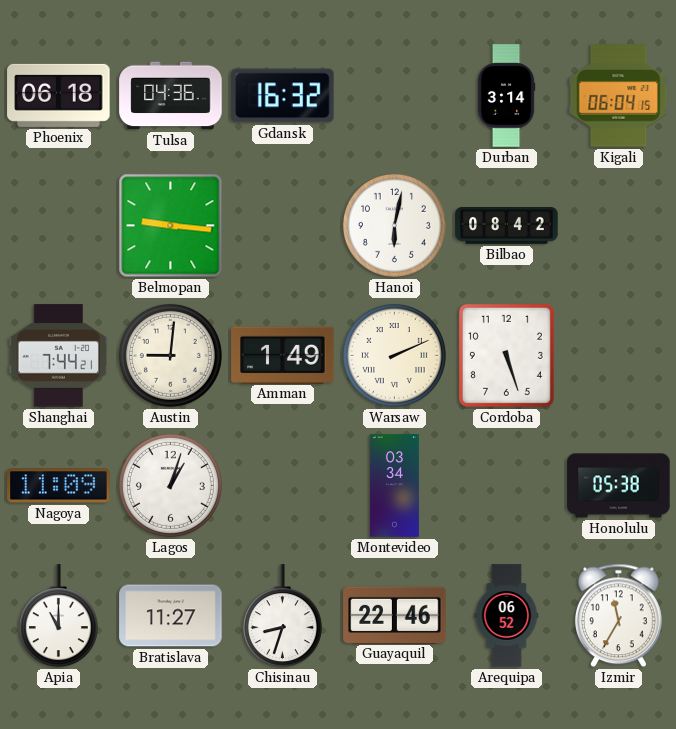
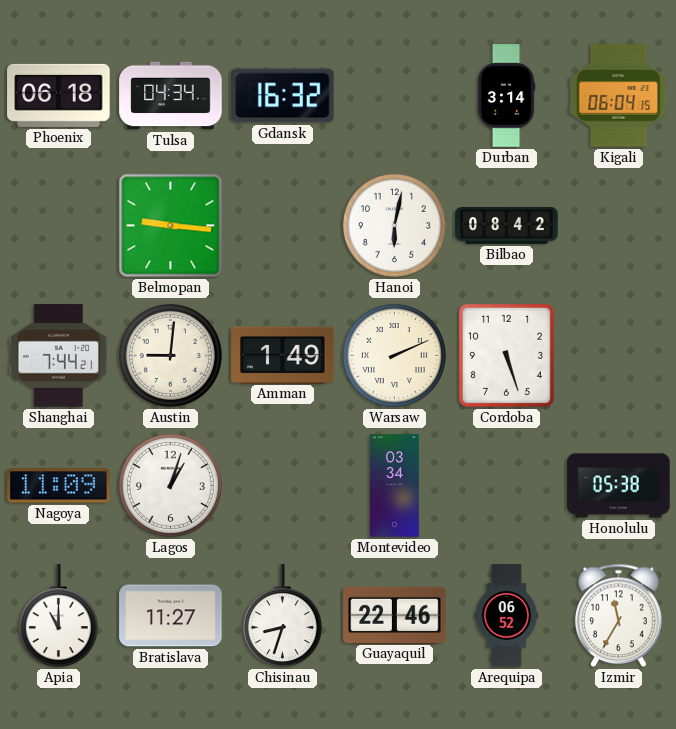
Tulsa: 04:36 -> 04:34 (171, 96)
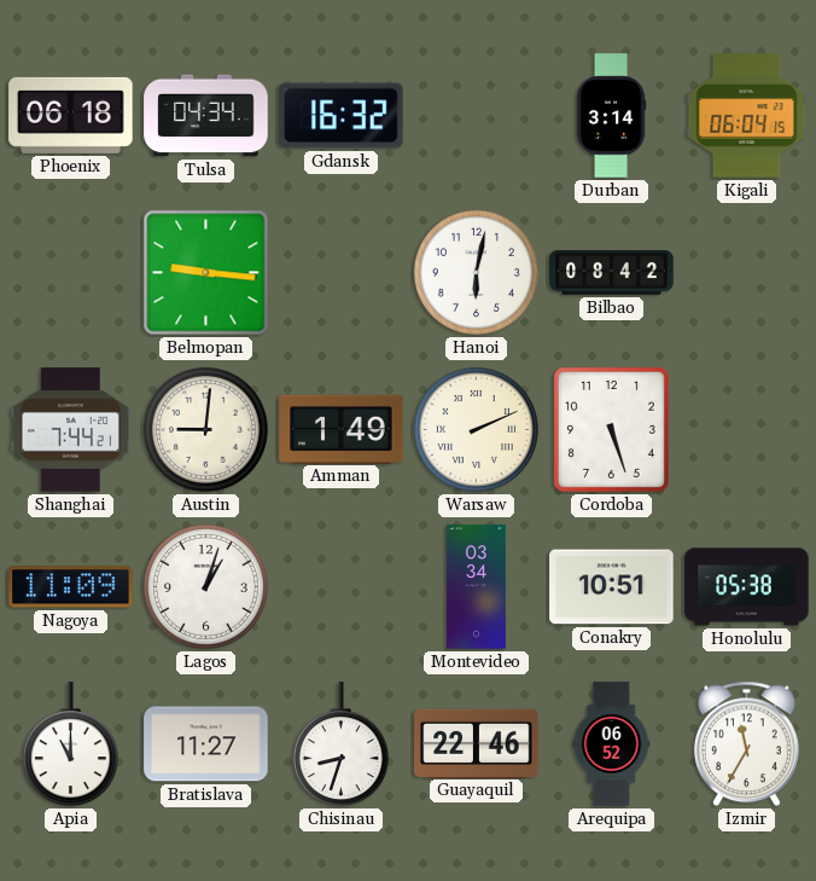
Conakry: none -> 10:51 (612, 587)
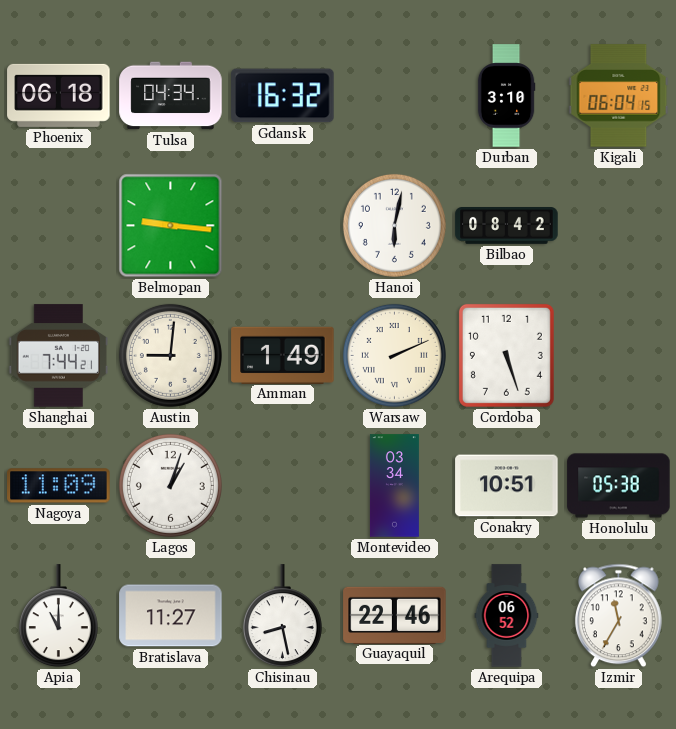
Durban: 3:14 -> 3:10 (506, 96)
Chisinau: 8:33 -> 8:28 (282, 616)
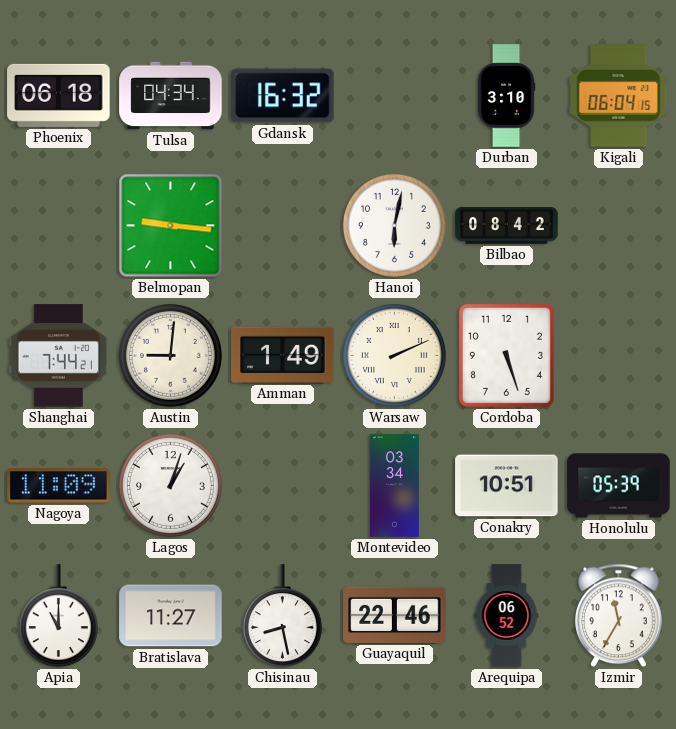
Honolulu: 05:38 -> 05:39 (619, 486)
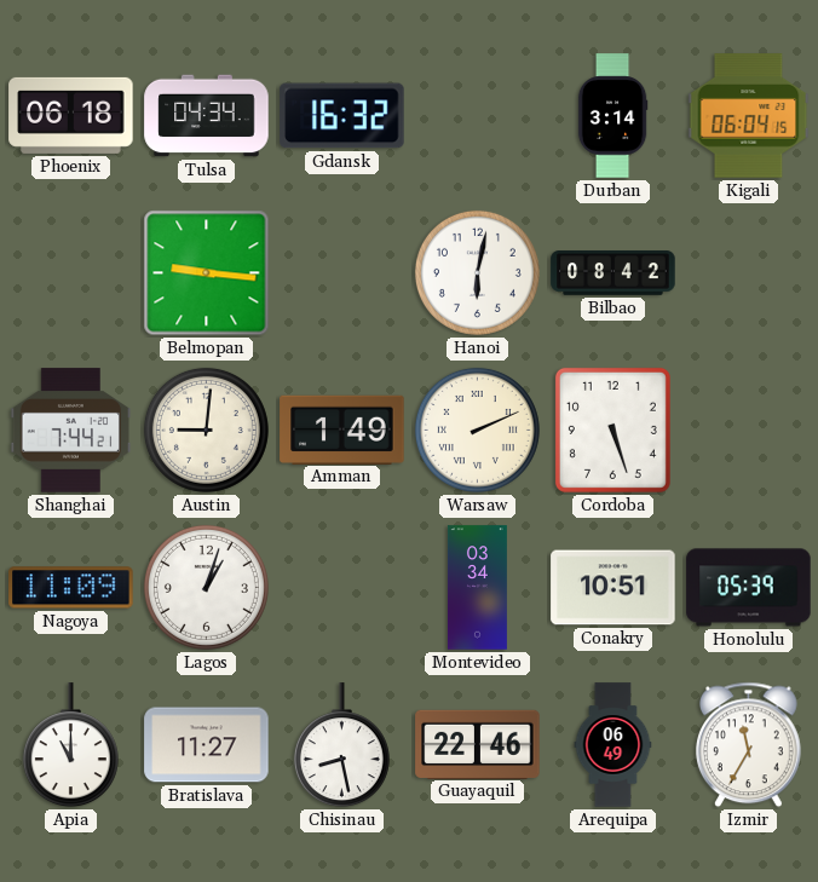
Durban: 3:10 -> 3:14 (612, 116)
Arequipa: 06:52 -> 06:49 (613, 745)
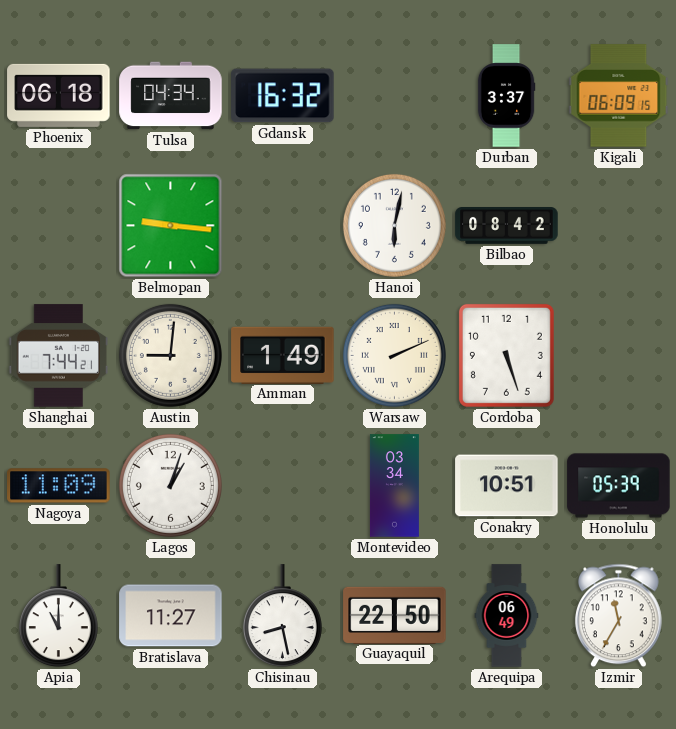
Durban: 3:14 -> 3:37 (506, 96)
Kigali: 06:04 -> 06:09 (619, 96)
Guayaquil: 22:46 -> 22:50 (395, 615)
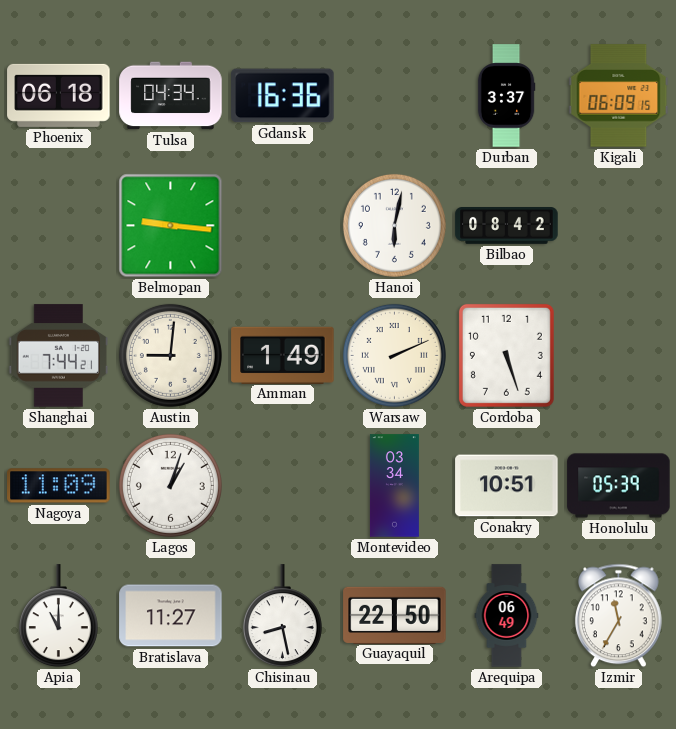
Gdansk: 16:32 -> 16:36 (283, 96)
